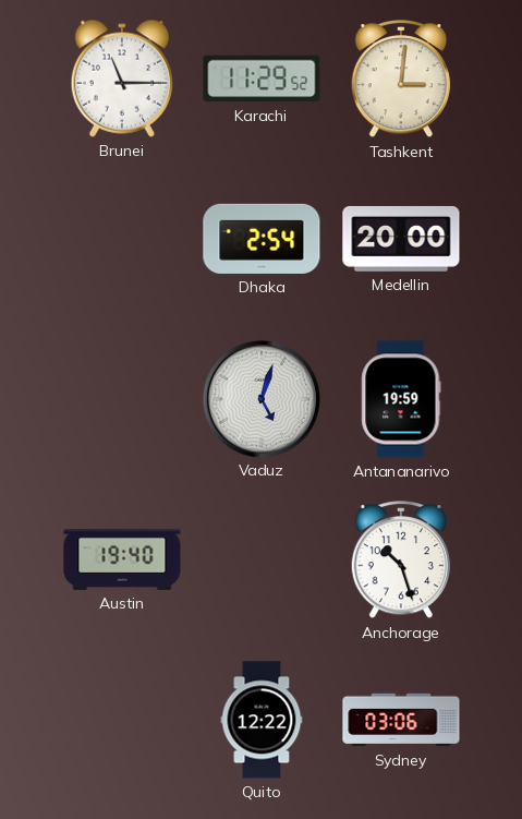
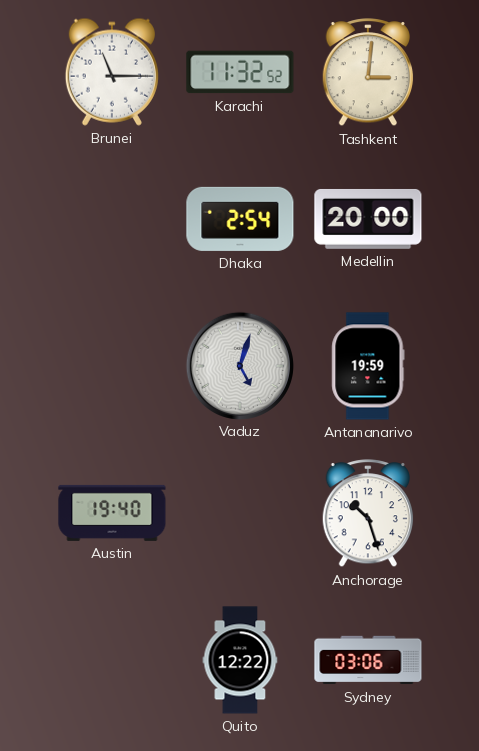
Karachi: 11:29 -> 11:32 (240, 72)
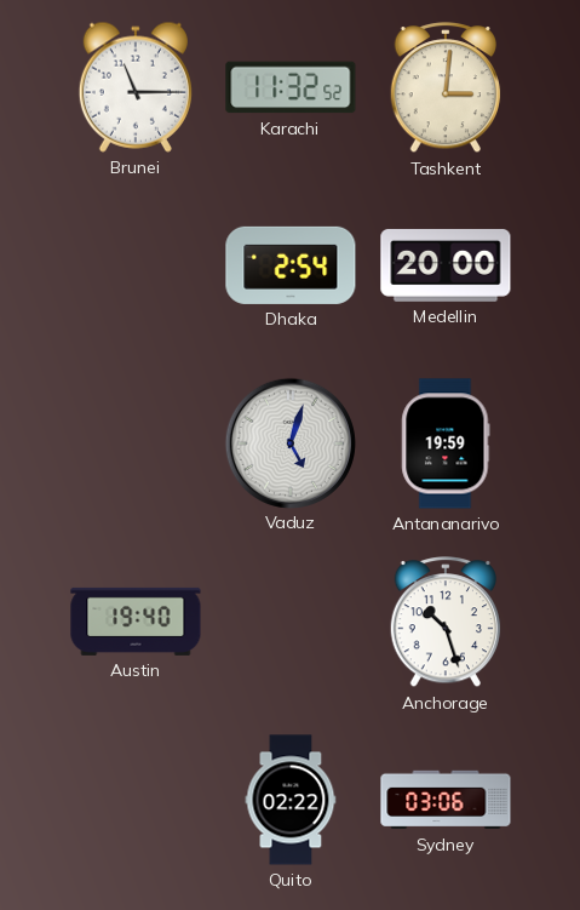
Quito: 12:22 -> 02:22 (291, 800)
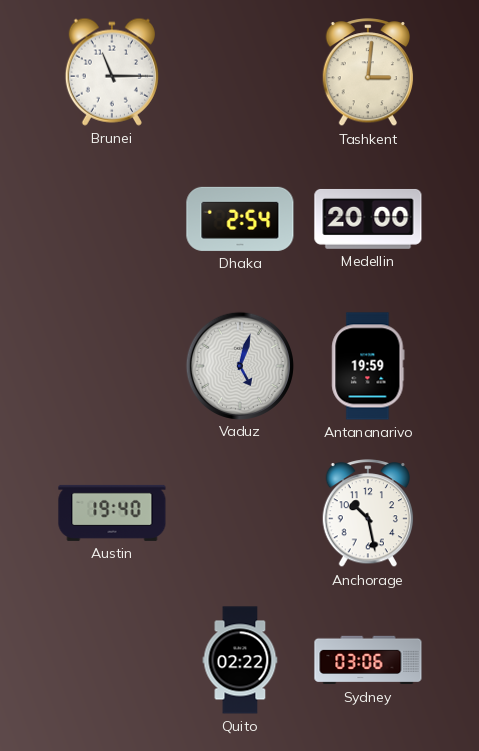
Karachi: 11:32 -> none (291, 87)
Anchorage: 10:27 -> 10:28 (368, 514)
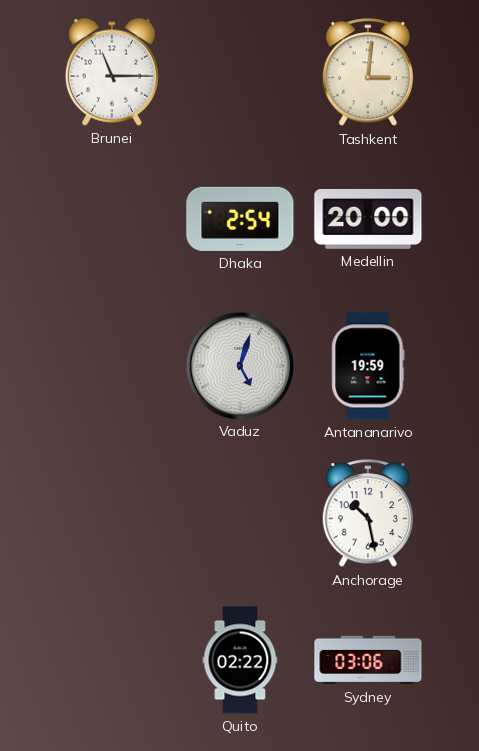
Austin: 19:40 -> none (112, 513)
